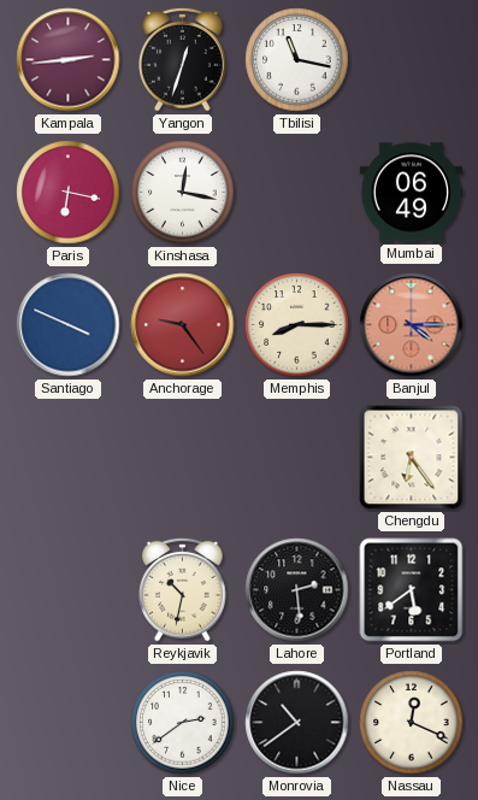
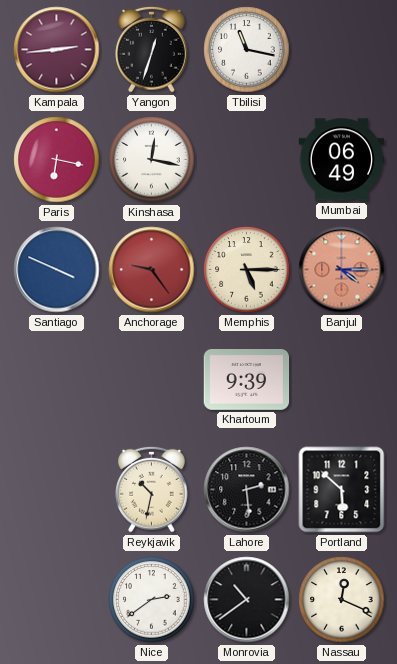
Memphis: 8:15 -> 5:15 (247, 270)
Khartoum: none -> 9:39 (247, 380)
Chengdu: 6:24 -> none (412, 458)
Portland: 5:39 -> 5:52 (342, 490)
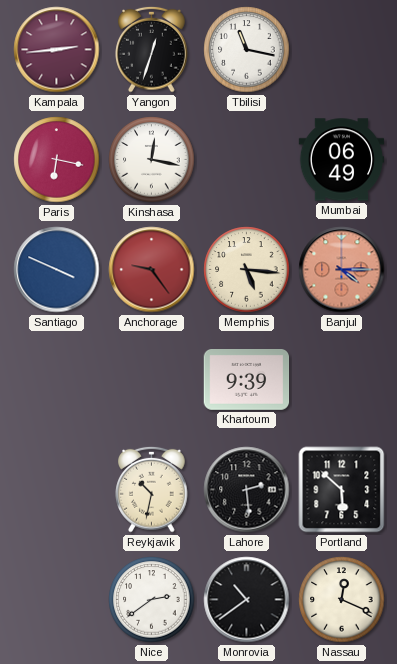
Memphis: 5:15 -> 5:16 (247, 270)
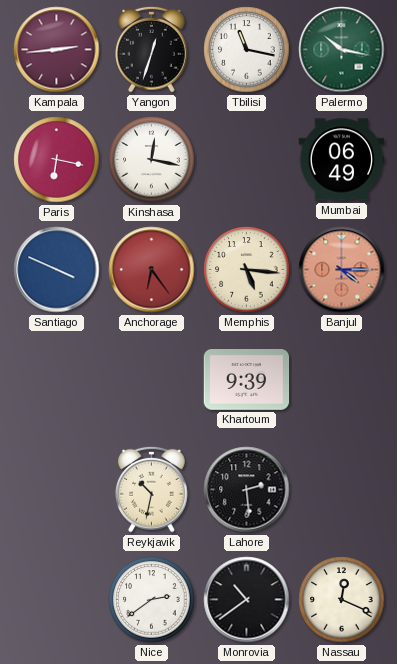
Palermo: none -> 10:17 (342, 50)
Anchorage: 9:24 -> 6:24 (152, 270)
Portland: 5:52 -> none (342, 490)
